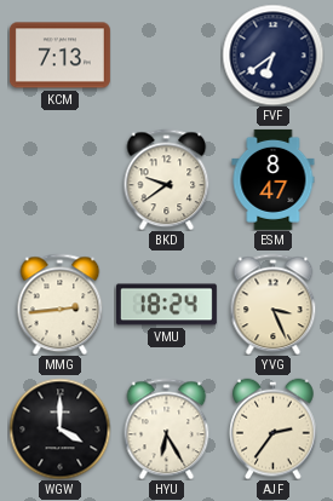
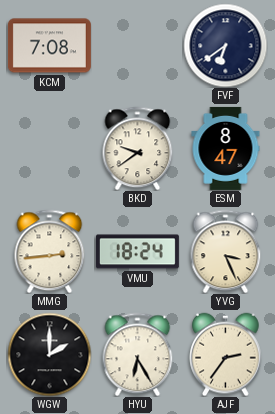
KCM: 7:13 -> 7:08 (49, 46)
WGW: 4:00 -> 2:00 (49, 354)
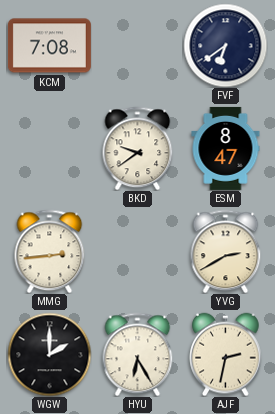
VMU: 18:24 -> none (137, 252)
YVG: 3:26 -> 2:40 (226, 251)
AJF: 2:36 -> 2:32 (226, 354)
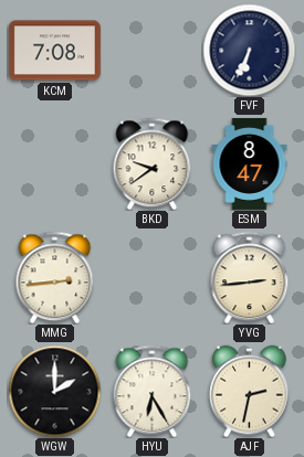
FVF: 6:39 -> 6:34 (249, 50)
YVG: 2:40 -> 2:44 (250, 277)
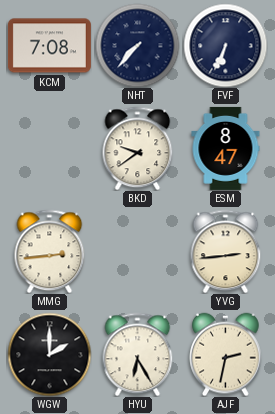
NHT: none -> 7:37 (137, 45)
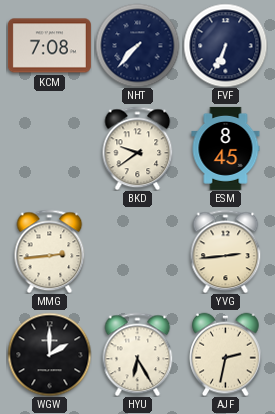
ESM: 8:47 -> 8:45 (226, 148)
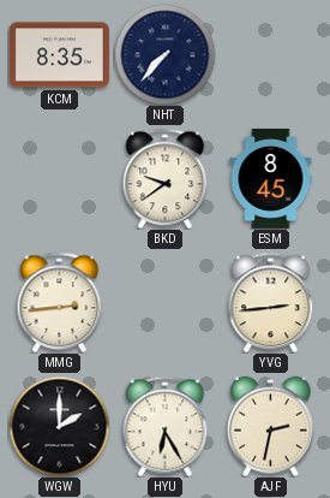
KCM: 7:08 -> 8:35 (59, 55)
FVF: 6:34 -> none (225, 45)
